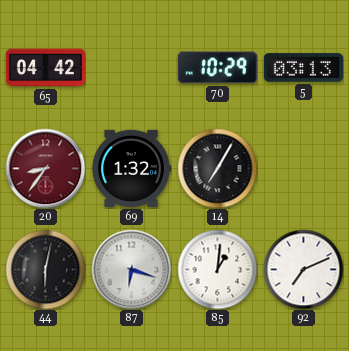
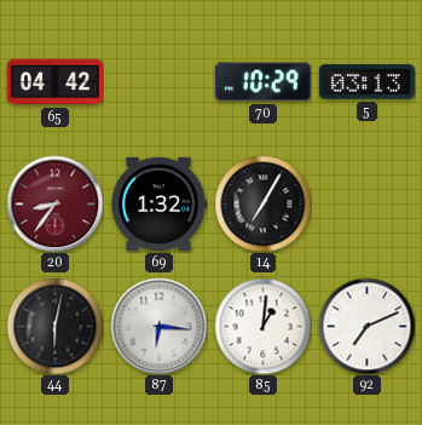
87: 6:18 -> 6:16 (158, 326)
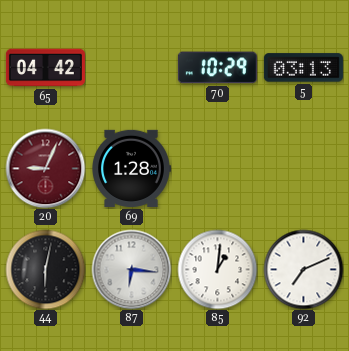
20: 8:36 -> 9:04 (45, 168)
69: 1:32 -> 1:28 (131, 168)
14: 7:05 -> none (262, 203)
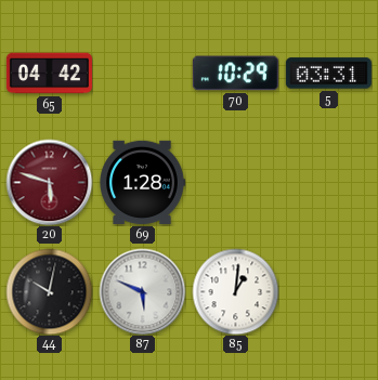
5: 03:13 -> 03:31 (328, 74)
20: 9:04 -> 5:48 (49, 182)
44: 6:02 -> 10:02 (49, 291)
87: 6:16 -> 5:49 (142, 291)
92: 7:11 -> none (303, 269)
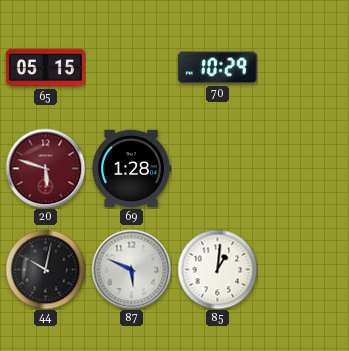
65: 04:42 -> 05:15 (45, 68)
5: 03:31 -> none (328, 74)
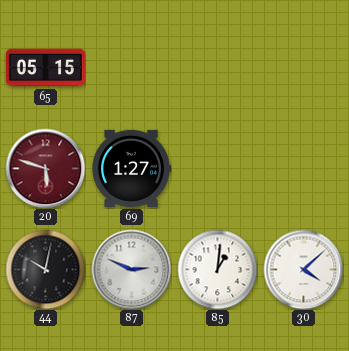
70: 10:29 -> none (217, 68)
69: 1:28 -> 1:27 (131, 168)
87: 5:49 -> 2:49 (131, 269)
30: none -> 4:08 (303, 269)
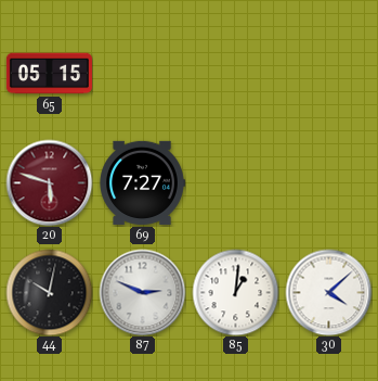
69: 1:27 -> 7:27 (142, 182)
